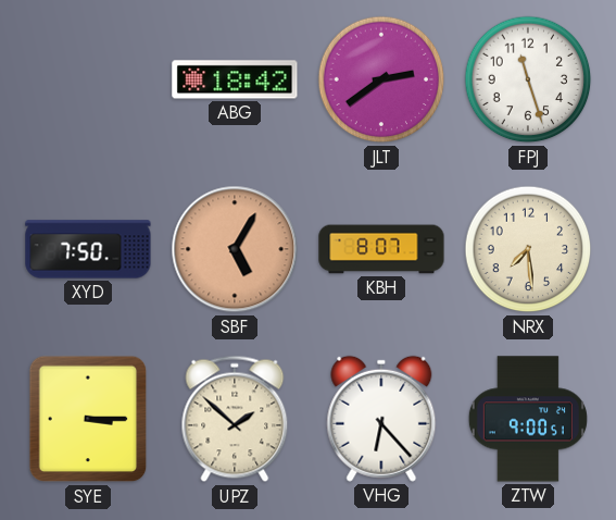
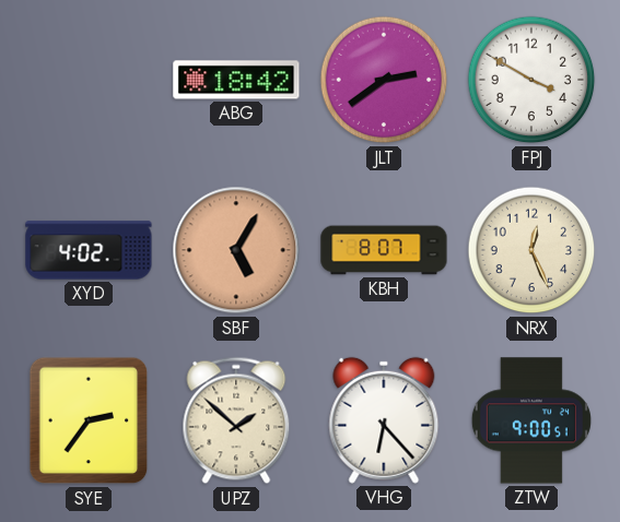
FPJ: 11:27 -> 3:50 (531, 80)
XYD: 7:50 -> 4:02 (89, 250)
NRX: 7:29 -> 12:26 (531, 250)
SYE: 3:15 -> 2:36 (89, 420)
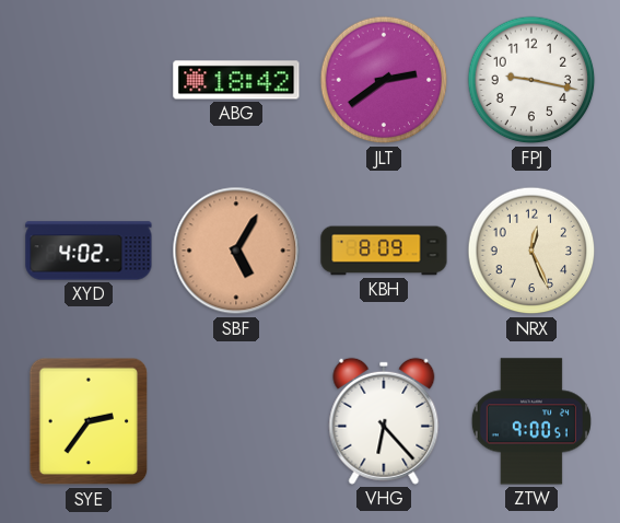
FPJ: 3:50 -> 9:17 (531, 80)
KBH: 8:07 -> 8:09 (384, 251)
UPZ: 1:52 -> none (236, 420)
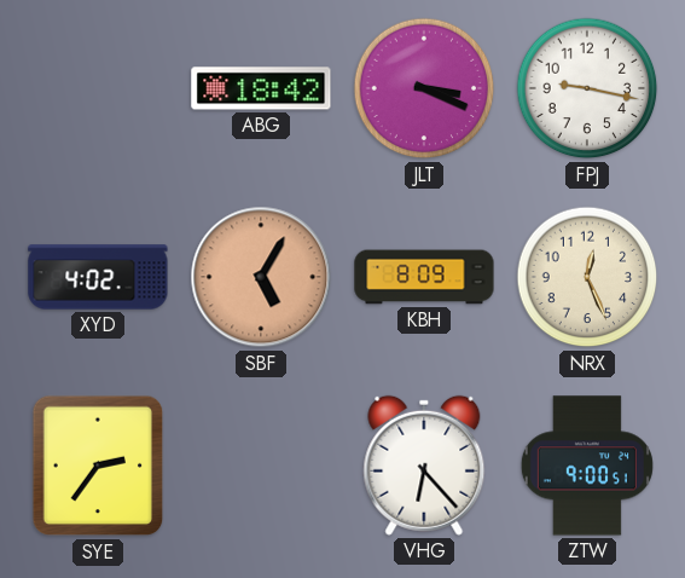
JLT: 2:39 -> 3:19 (424, 88)
